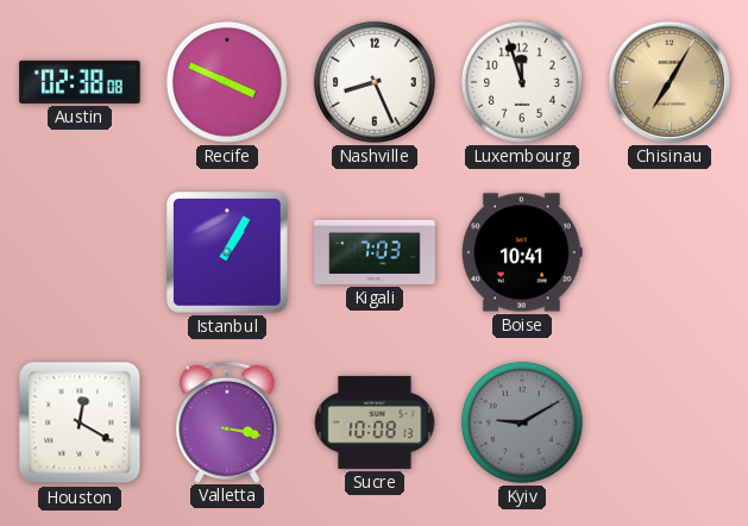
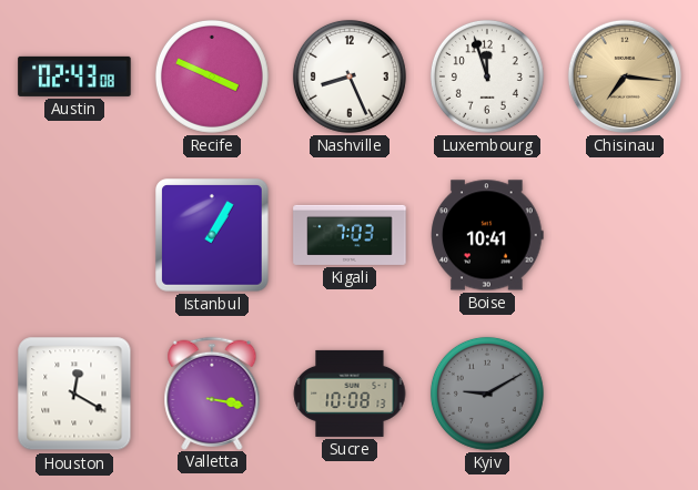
Austin: 02:38 -> 02:43 (74, 76)
Chisinau: 7:05 -> 7:16 (625, 76)
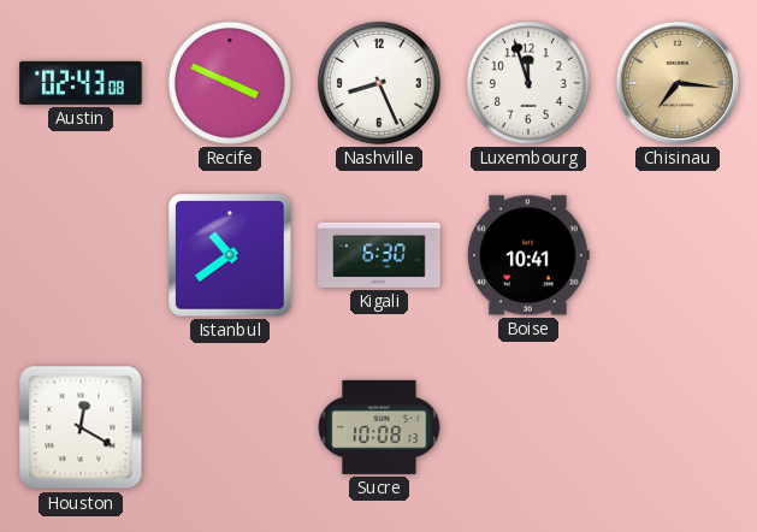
Istanbul: 1:05 -> 10:39 (230, 255)
Kigali: 7:03 -> 6:30 (379, 255)
Valletta: 3:17 -> none (212, 392)
Kyiv: 9:10 -> none (487, 394)
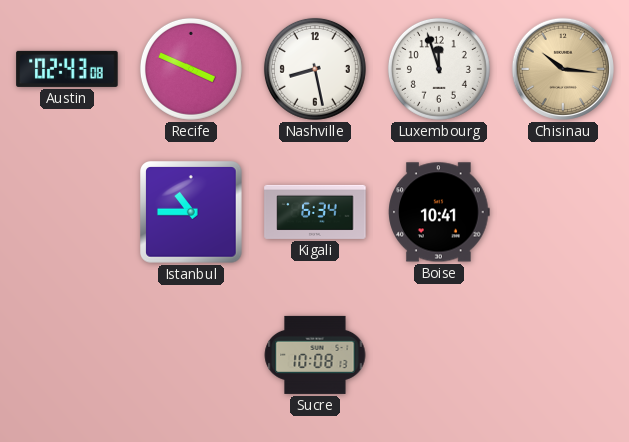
Nashville: 8:26 -> 8:28 (315, 69)
Chisinau: 7:16 -> 10:16 (563, 69)
Istanbul: 10:39 -> 10:45 (191, 212)
Kigali: 6:30 -> 6:34 (315, 212)
Houston: 12:20 -> none (81, 427)
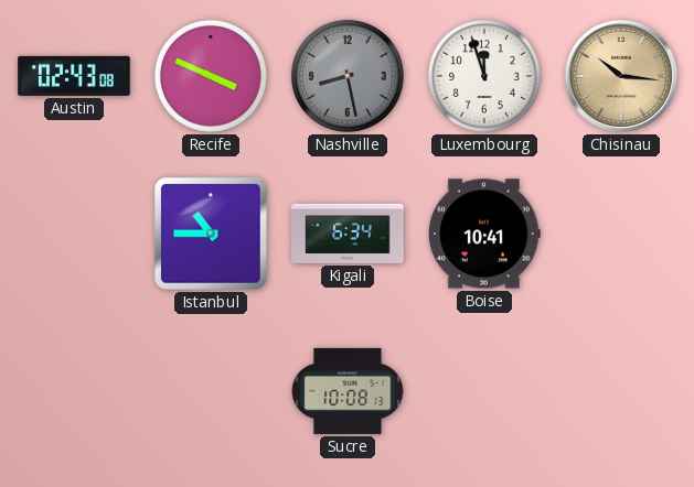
Nashville dial: white -> grey (348, 76)
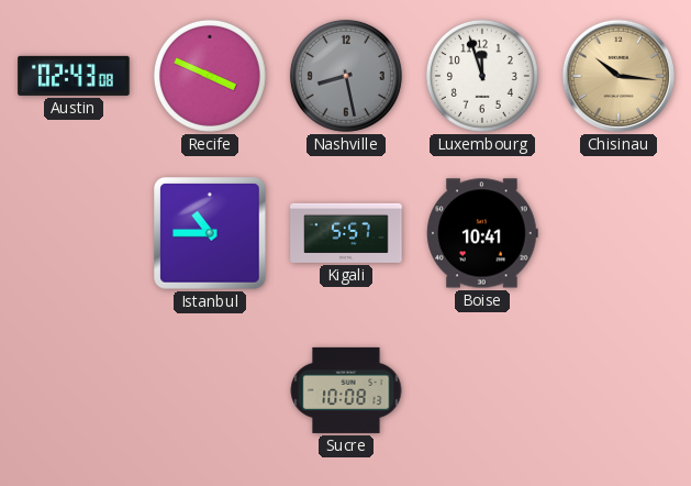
Kigali: 6:34 -> 5:57 (346, 233)
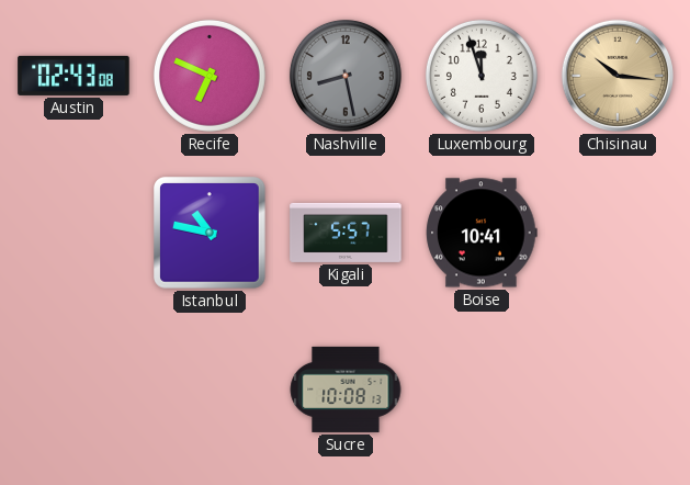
Recife: 3:49 -> 6:49 (210, 76)
Istanbul: 10:45 -> 10:47 (210, 233)
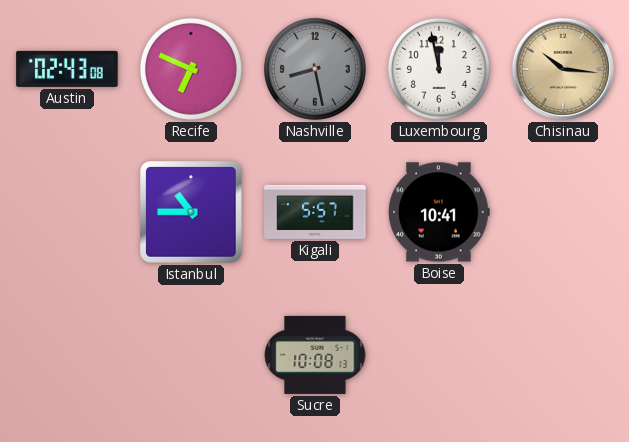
Luxembourg: 11:57 -> 11:58 (439, 69)
Istanbul: 10:47 -> 10:45 (191, 212)
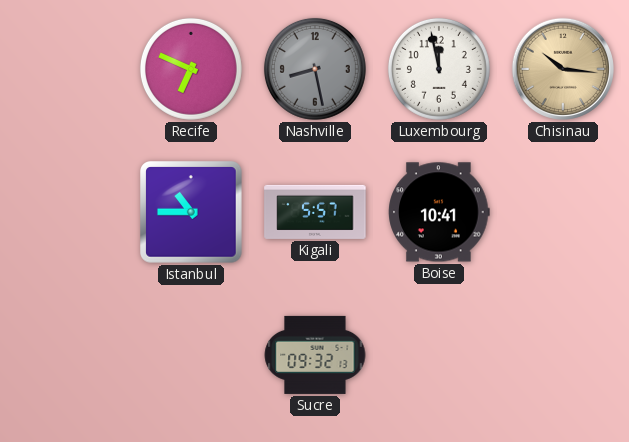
Austin: 02:43 -> none (67, 69)
Sucre: 10:08 -> 09:32 (315, 355)
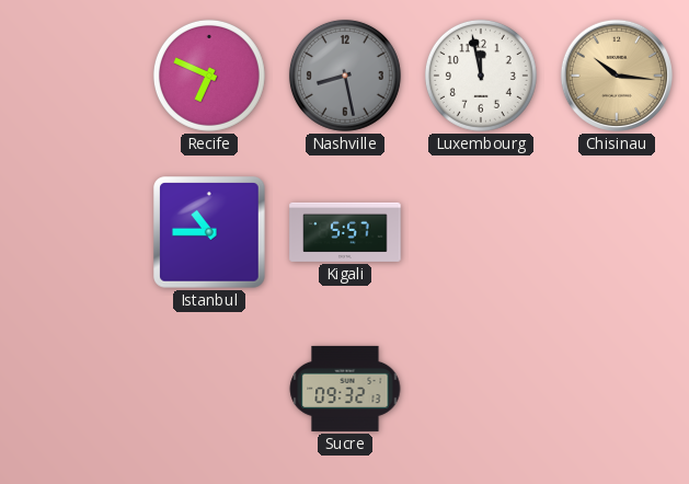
Boise: 10:41 -> none (439, 212)
